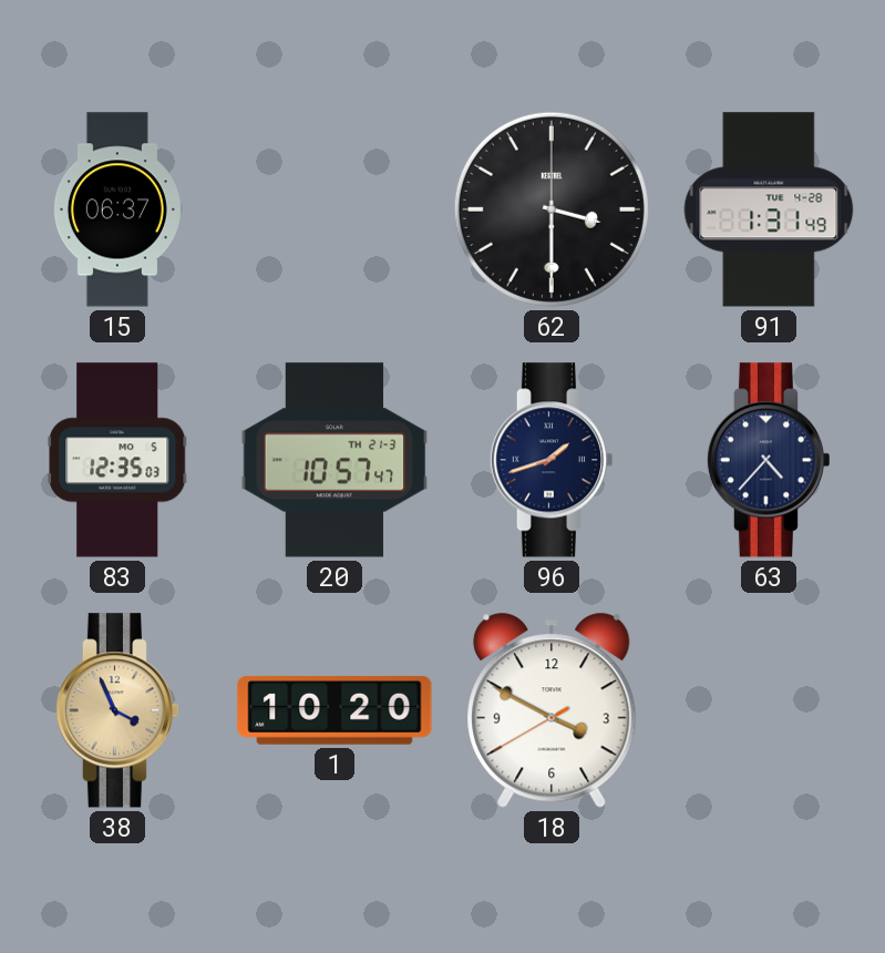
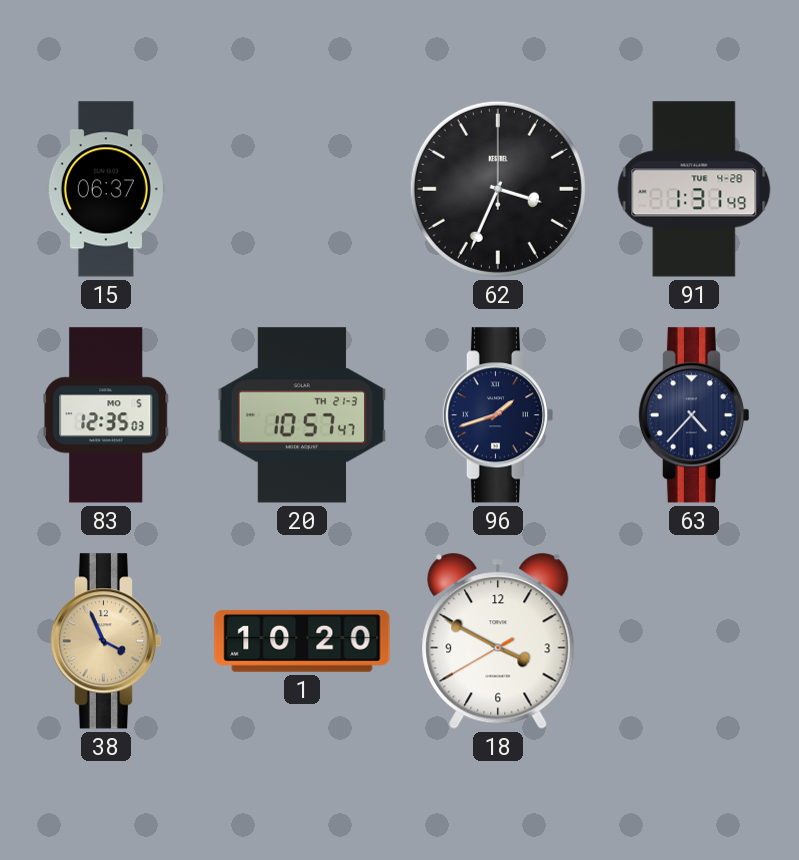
62: 3:30 -> 3:34 (498, 189)
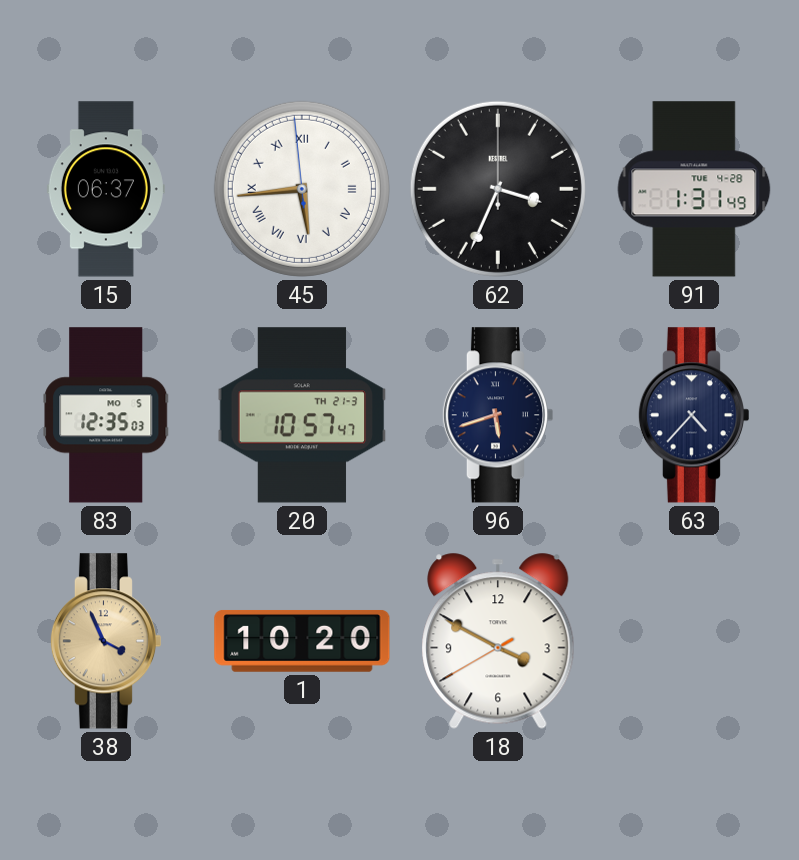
45: none -> 5:43 (302, 189)
96: 1:42 -> 5:42 (497, 415)
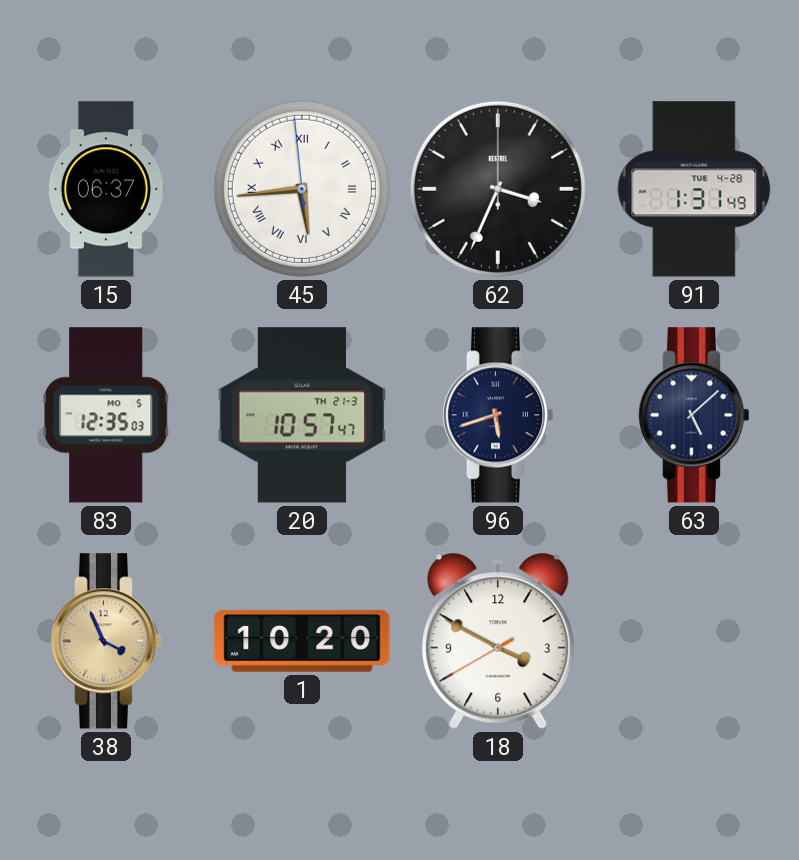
63: 4:37 -> 5:08 (693, 415)
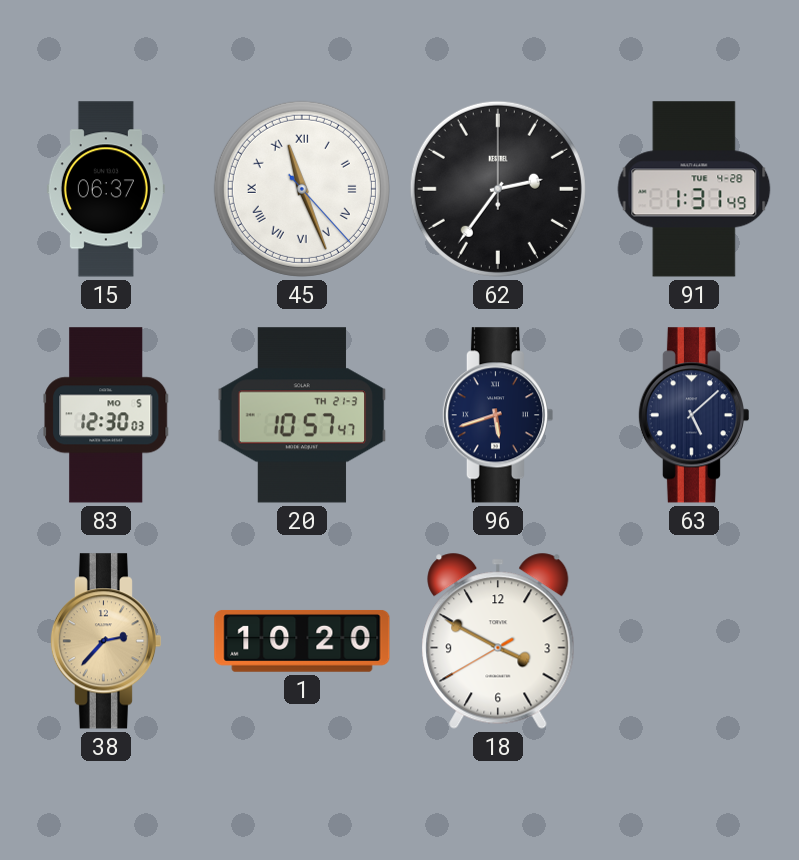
45: 5:43 -> 11:26 (302, 189)
62: 3:34 -> 2:36 (498, 189)
83: 12:35 -> 12:30 (106, 415)
38: 3:56 -> 2:37 (105, 641)
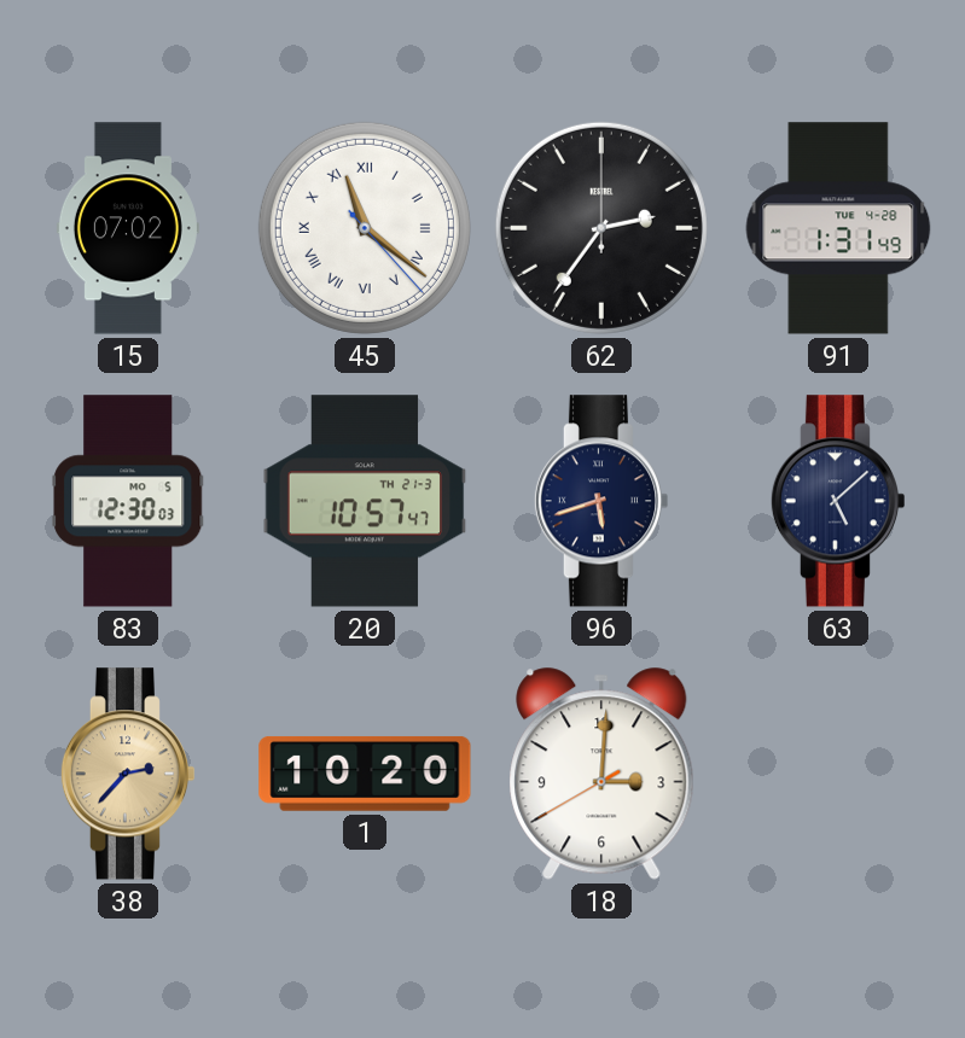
15: 06:37 -> 07:02 (128, 228)
45: 11:26 -> 11:21 (365, 228)
18: 3:49 -> 3:00 (601, 774)
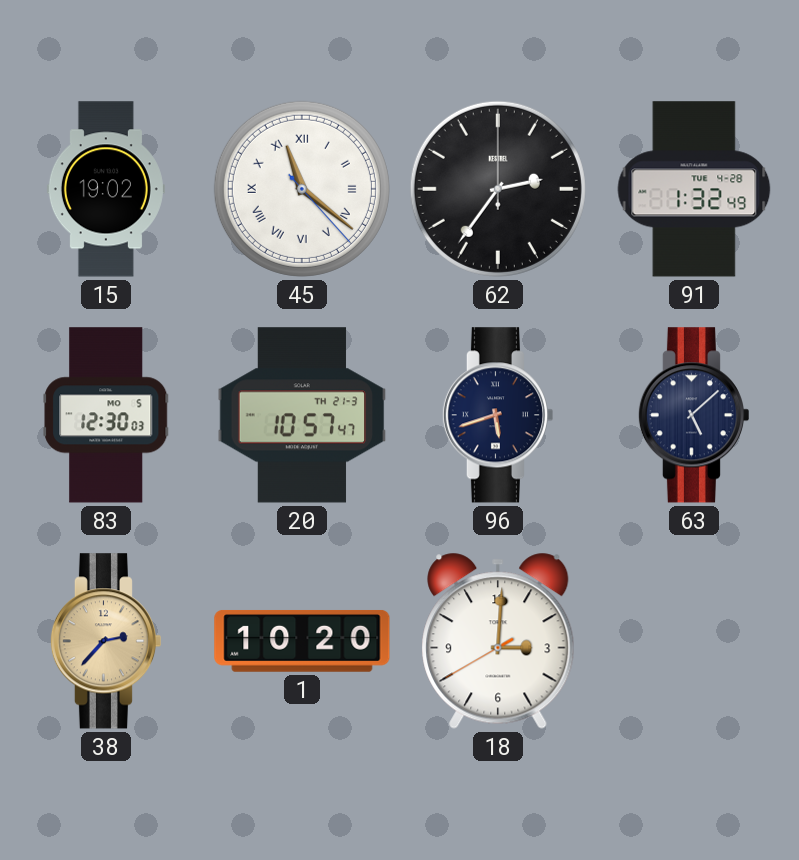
15: 07:02 -> 19:02 (106, 189)
91: 1:31 -> 1:32 (694, 189)
